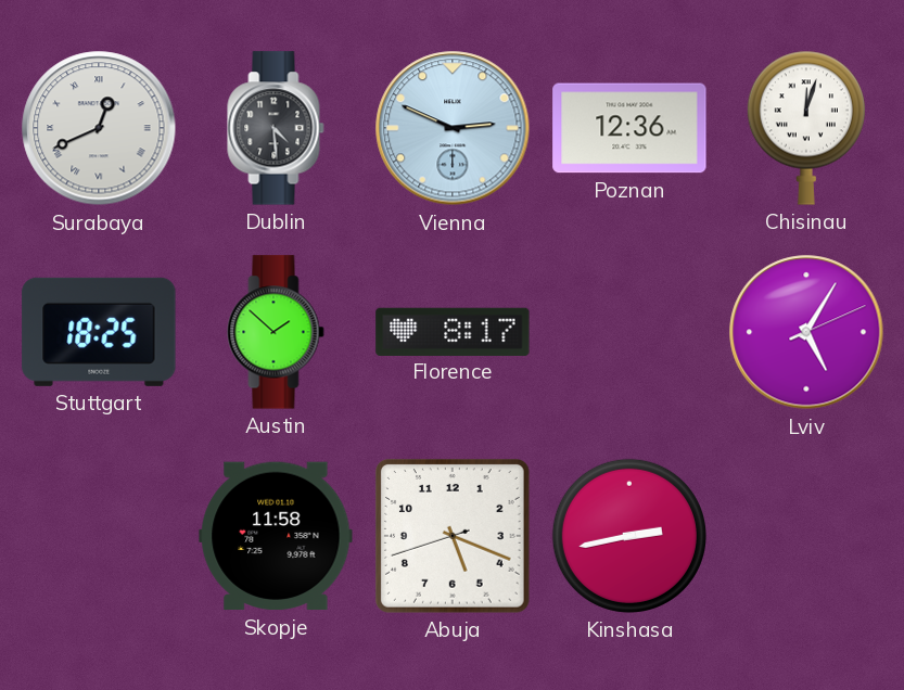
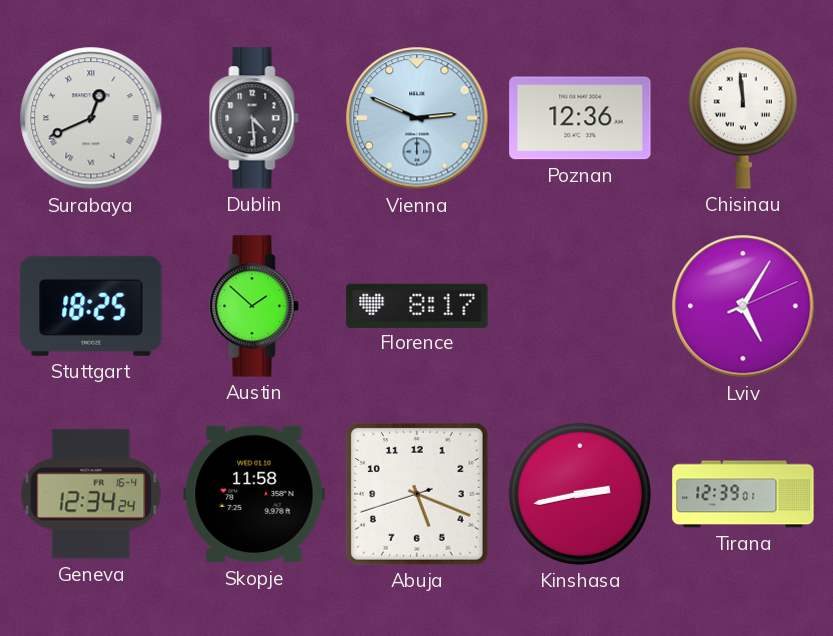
Chisinau: 12:03 -> 11:59 (743, 118)
Geneva: none -> 12:34 (91, 494)
Tirana: none -> 12:39 (743, 494)
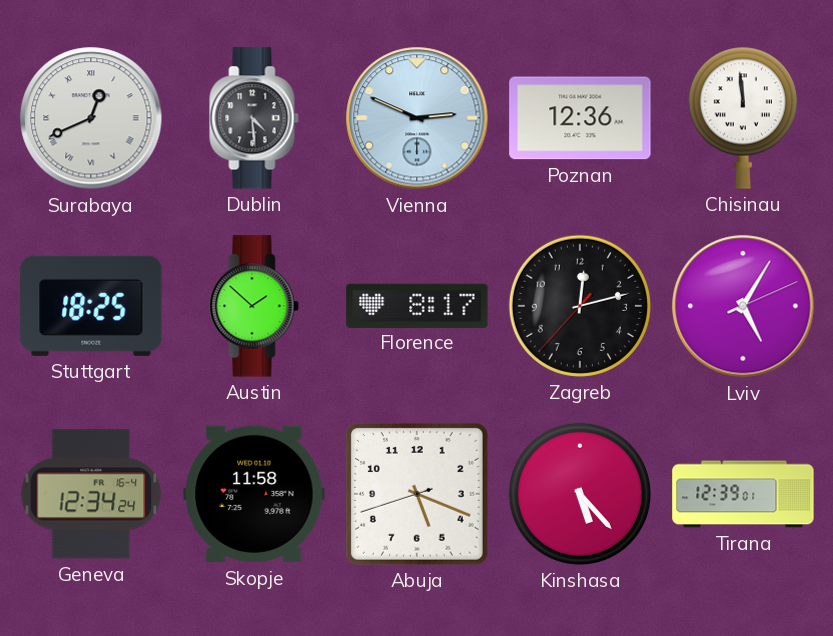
Zagreb: none -> 12:12 (580, 306)
Kinshasa: 2:43 -> 5:23 (580, 494)
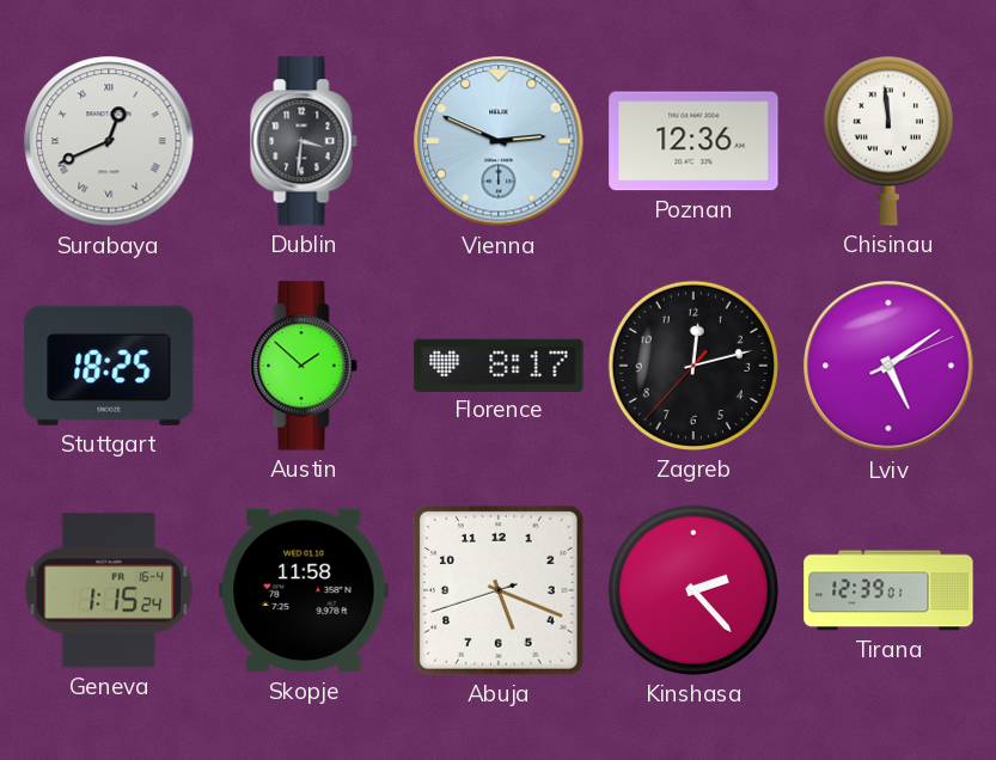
Dublin: 4:29 -> 3:31 (304, 141)
Lviv: 5:05 -> 5:09 (888, 366)
Geneva: 12:34 -> 1:15 (109, 590)
Kinshasa: 5:23 -> 2:23 (693, 590)
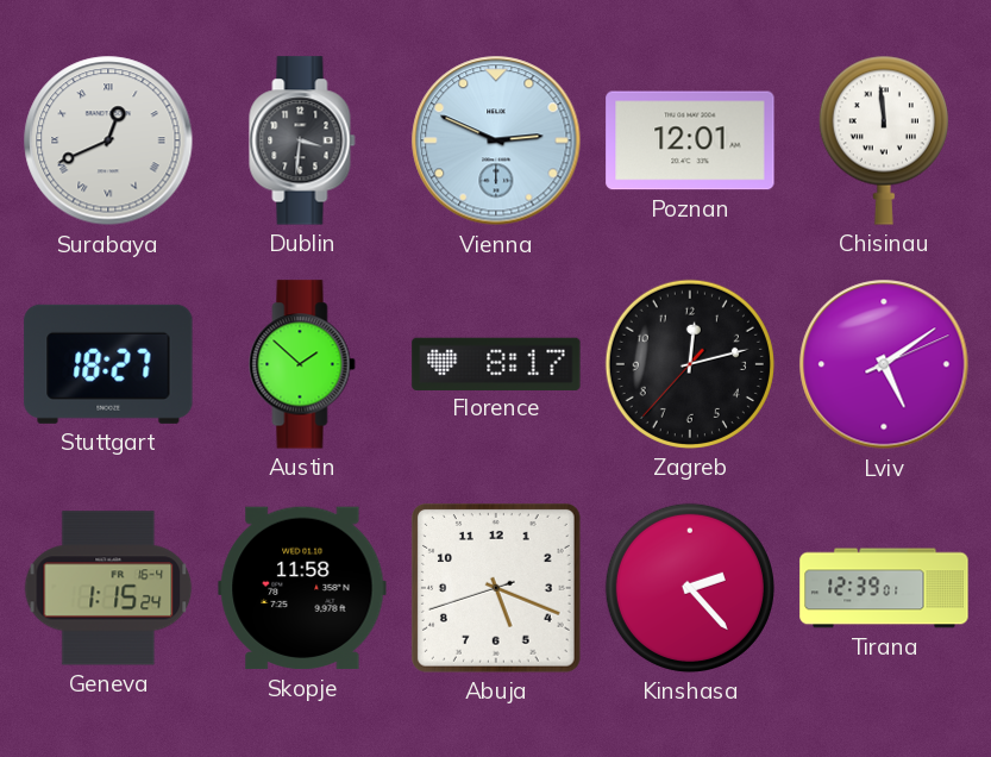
Poznan: 12:36 -> 12:01 (690, 140)
Stuttgart: 18:25 -> 18:27 (108, 364)
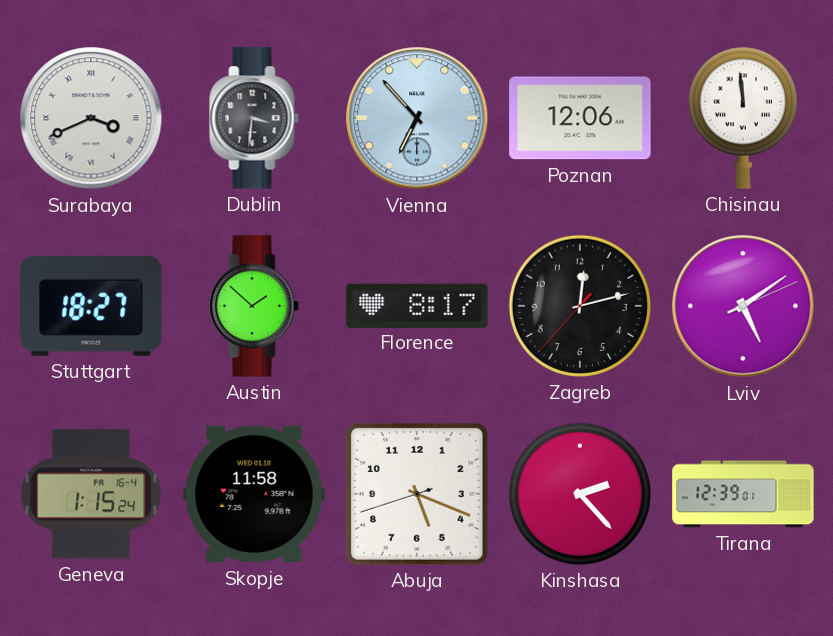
Surabaya: 12:41 -> 3:41 (91, 118)
Vienna: 2:49 -> 6:53 (417, 118)
Poznan: 12:01 -> 12:06 (580, 118)
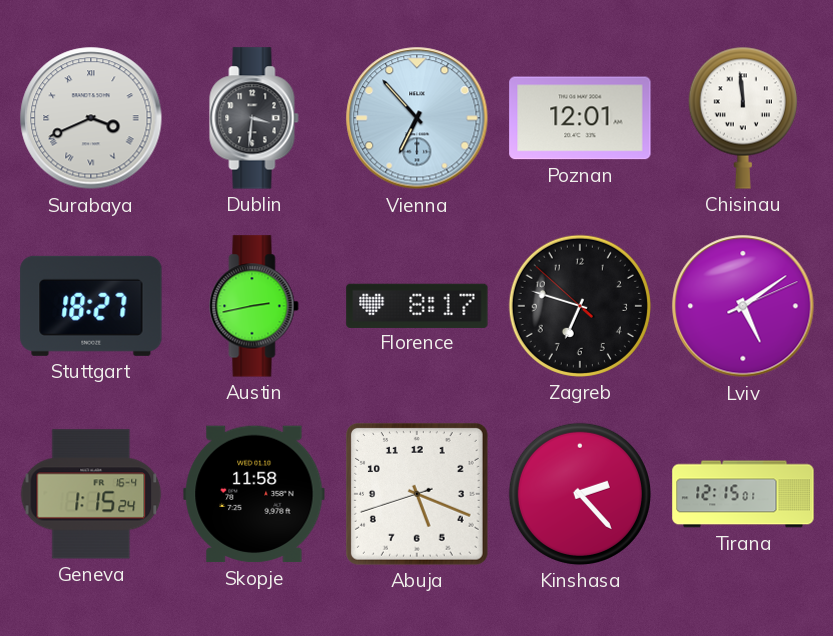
Poznan: 12:06 -> 12:01 (580, 118)
Austin: 1:52 -> 2:43 (254, 306)
Zagreb: 12:12 -> 6:47 (580, 306)
Tirana: 12:39 -> 12:15 (743, 494)
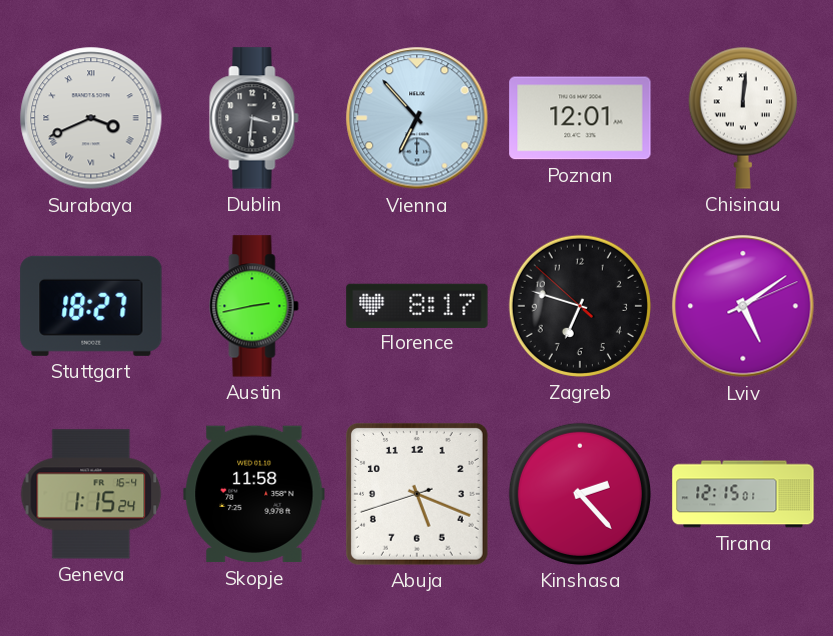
Chisinau: 11:59 -> 12:01 (743, 118)
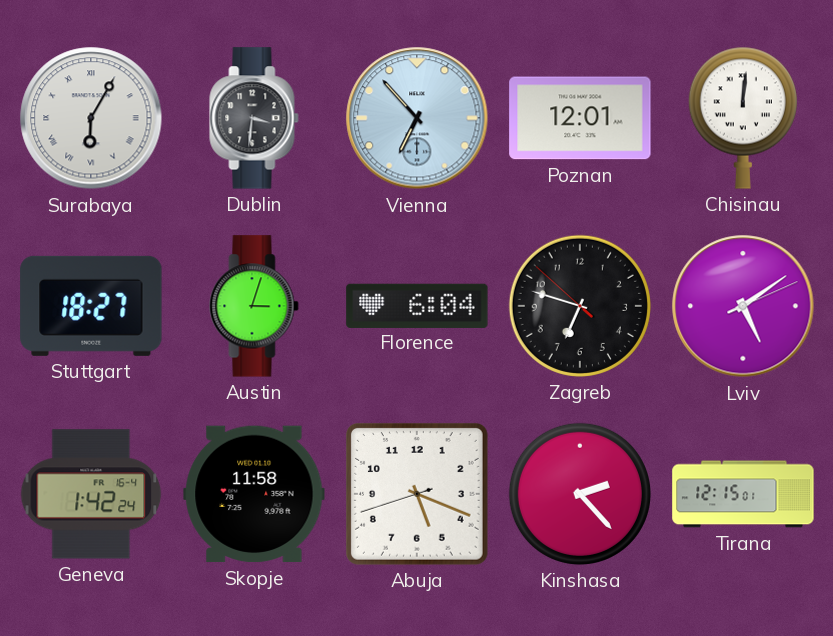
Surabaya: 3:41 -> 6:05 (91, 118)
Austin: 2:43 -> 3:03 (254, 306)
Florence: 8:17 -> 6:04 (417, 305)
Geneva: 1:15 -> 1:42 (91, 494)
